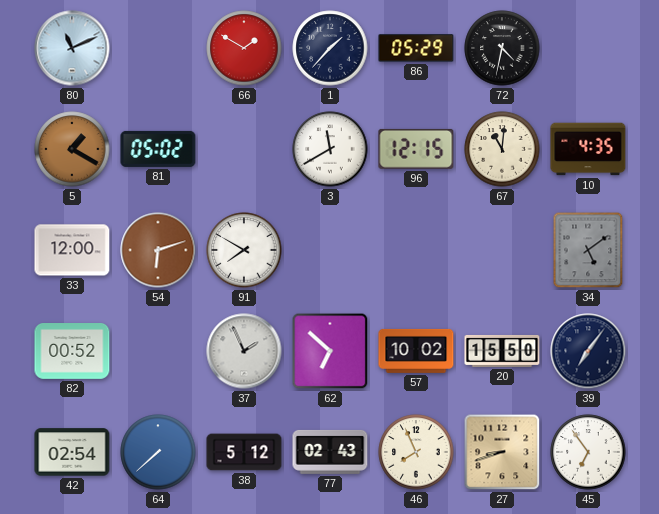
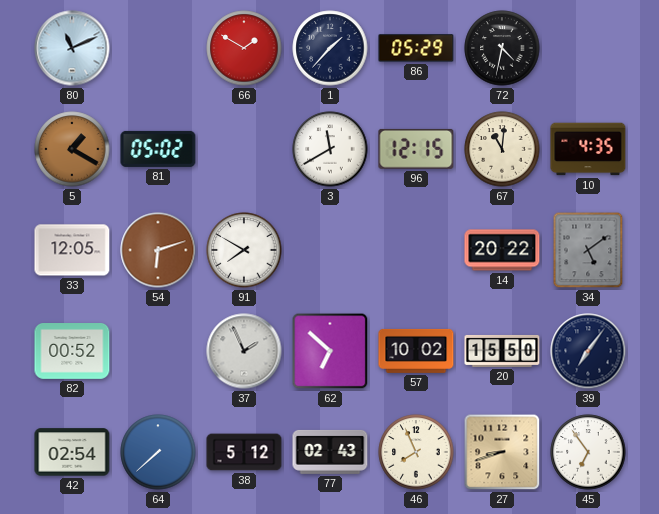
33: 12:00 -> 12:05 (72, 250)
14: none -> 20:22 (502, 250)
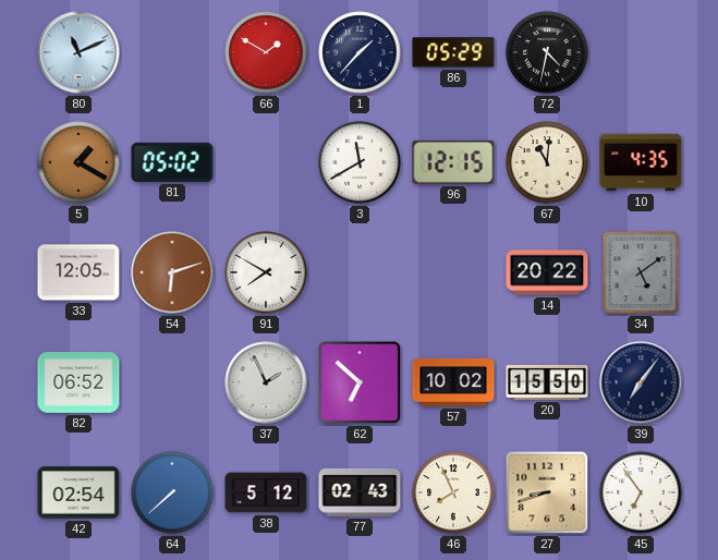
82: 00:52 -> 06:52 (78, 384)
